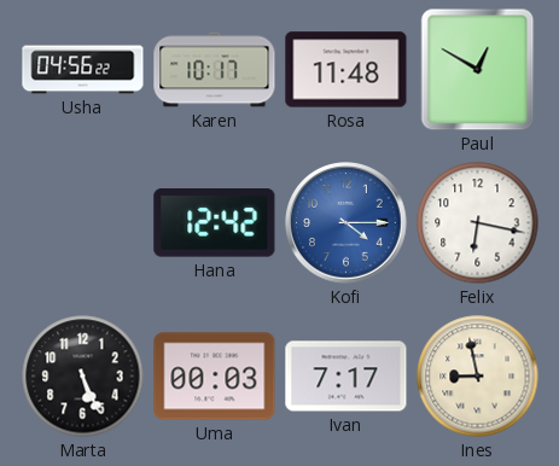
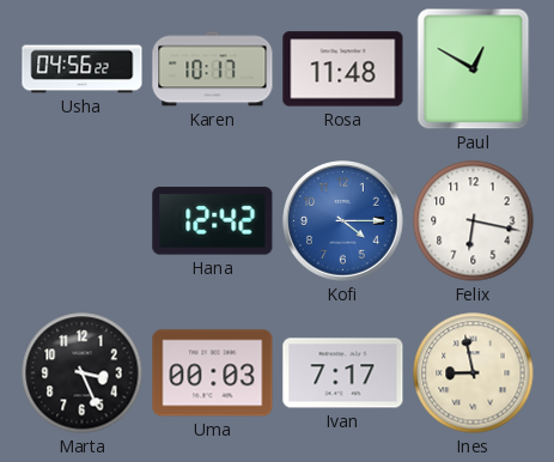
Marta: 5:26 -> 3:26 (83, 373)
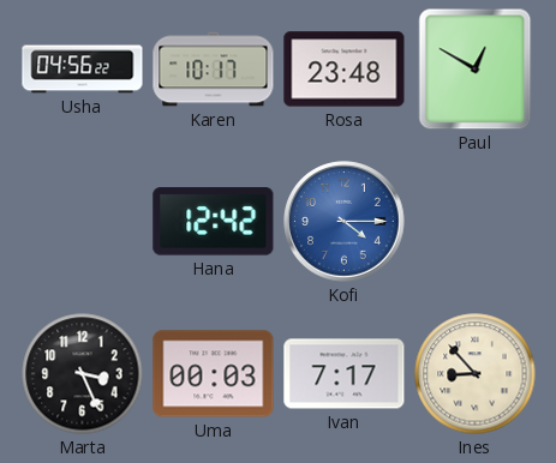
Rosa: 11:48 -> 23:48 (345, 70)
Felix: 6:17 -> none (474, 221)
Ines: 8:58 -> 8:53 (476, 374)
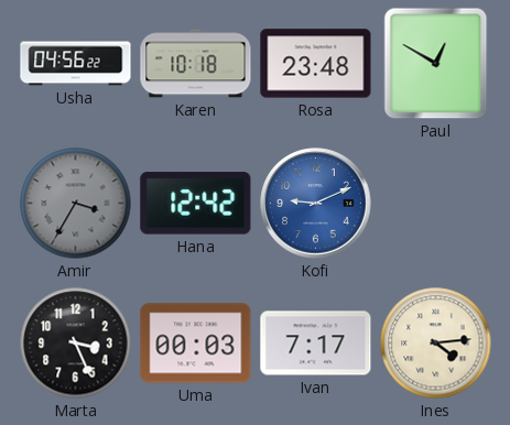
Karen: 10:17 -> 10:18 (196, 64)
Amir: none -> 3:35 (76, 204)
Kofi: 4:15 -> 9:11 (316, 204)
Ines: 8:53 -> 4:14 (436, 344)
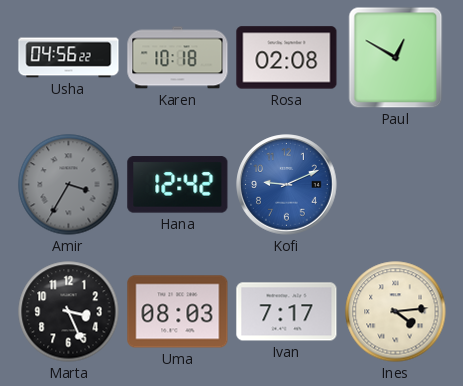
Rosa: 23:48 -> 02:08 (287, 58)
Uma: 00:03 -> 08:03 (178, 312)
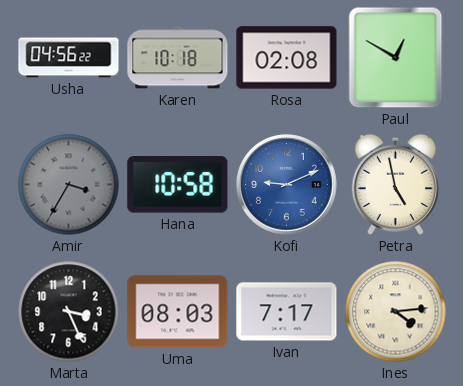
Hana: 12:42 -> 10:58 (178, 185)
Petra: none -> 4:58 (395, 184)
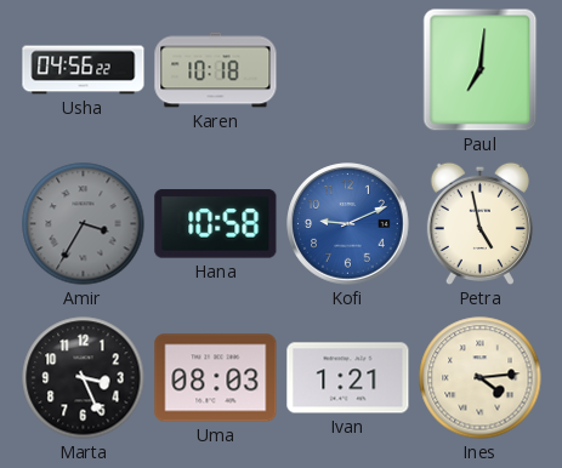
Rosa: 02:08 -> none (287, 58)
Paul: 12:50 -> 7:01 (481, 70)
Ivan: 7:17 -> 1:21 (348, 378)
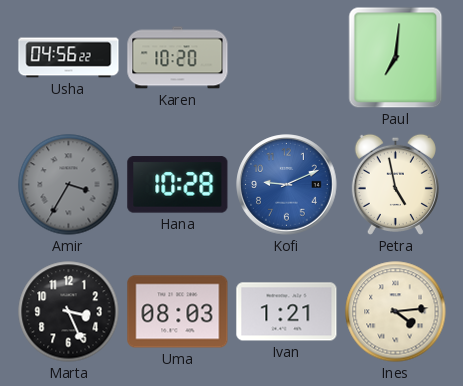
Karen: 10:18 -> 10:20 (178, 58)
Hana: 10:58 -> 10:28 (178, 185)
